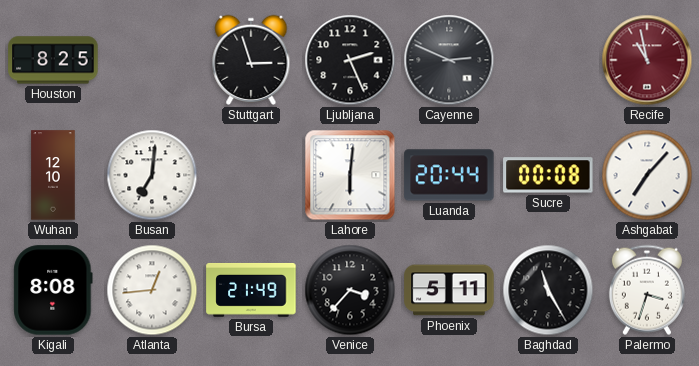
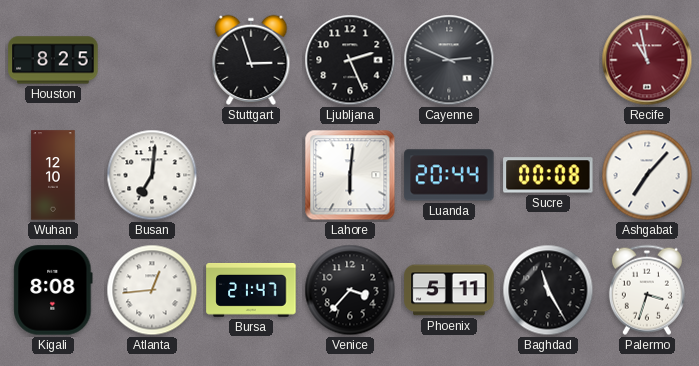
Bursa: 21:49 -> 21:47 (251, 290)
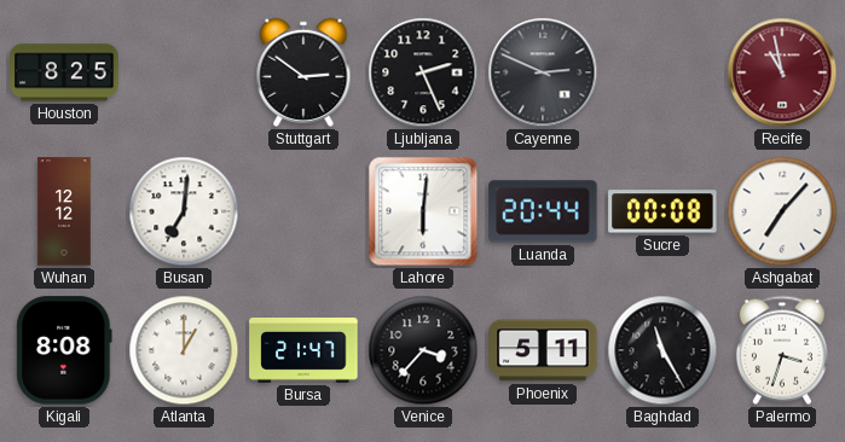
Stuttgart: 2:57 -> 2:51 (303, 72)
Wuhan: 12:10 -> 12:12 (64, 211)
Atlanta: 12:44 -> 1:00 (184, 350)
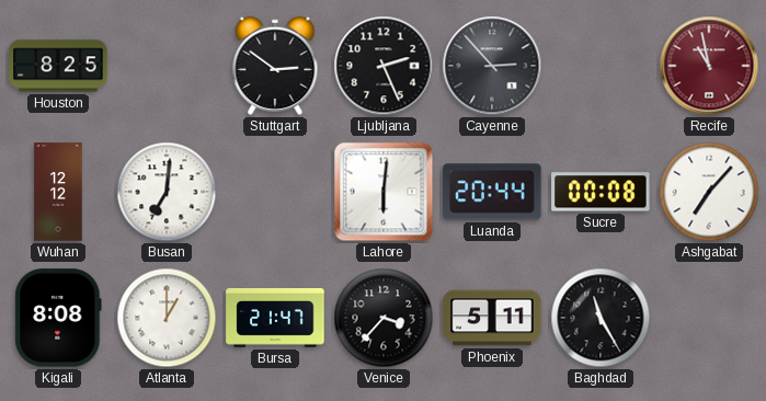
Cayenne: 2:49 -> 2:53 (492, 66)
Palermo: 3:33 -> none (782, 350)
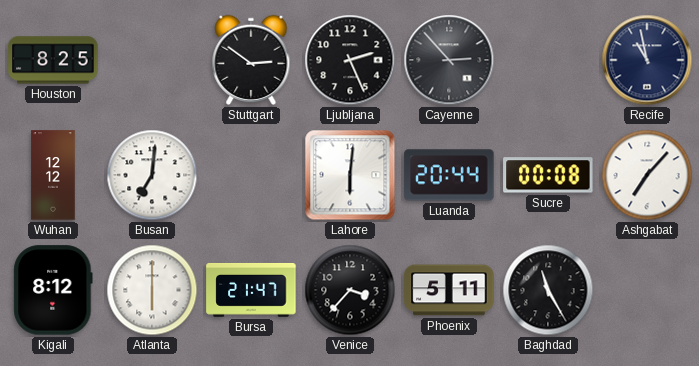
Recife dial: burgundy -> navy (647, 60)
Kigali: 8:08 -> 8:12 (53, 290)
Atlanta: 1:00 -> 6:00 (152, 290)
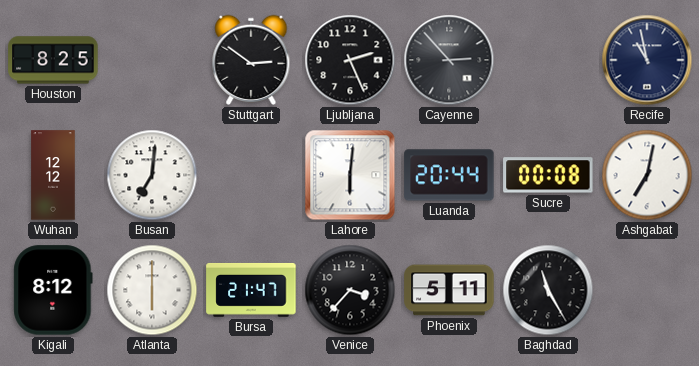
Ashgabat: 7:07 -> 7:02 (647, 175)
